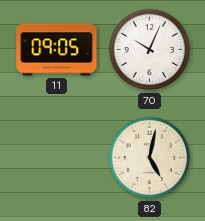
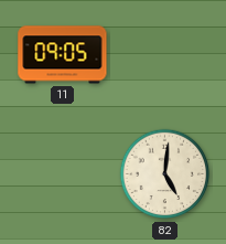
70: 10:04 -> none (150, 50)
82: 5:02 -> 5:01 (165, 174)
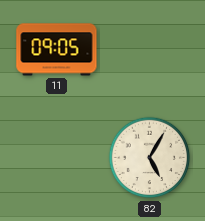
82: 5:01 -> 5:05 (150, 158)
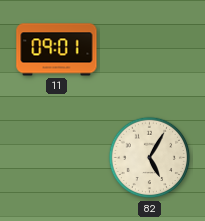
11: 09:05 -> 09:01 (57, 50)
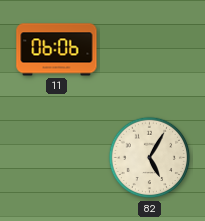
11: 09:01 -> 06:06 (57, 50)
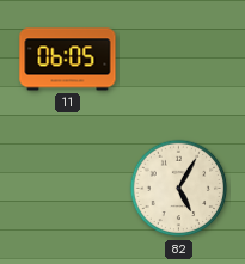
11: 06:06 -> 06:05 (68, 60)
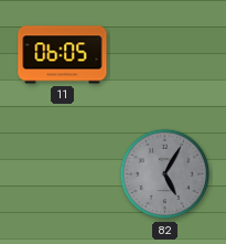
82 dial: cream -> grey (165, 174)
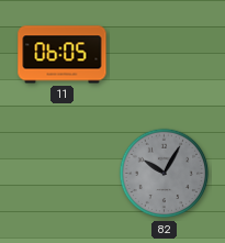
82: 5:05 -> 10:05 (165, 174)
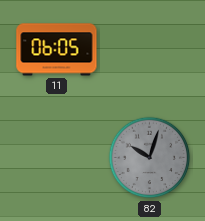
82: 10:05 -> 10:03 (150, 158)
